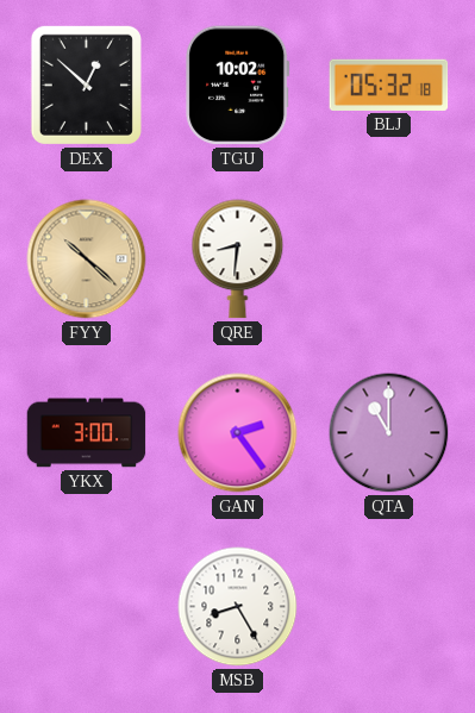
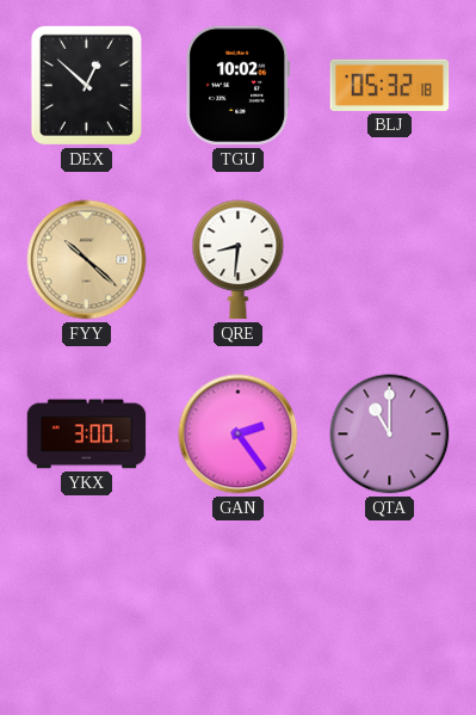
MSB: 8:25 -> none (238, 607)
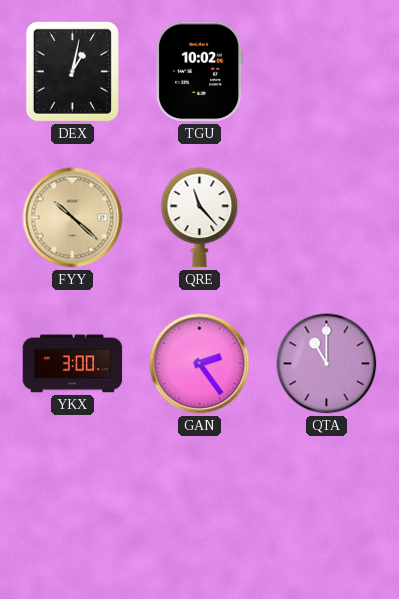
DEX: 12:52 -> 1:02 (72, 71)
BLJ: 05:32 -> none (390, 85)
QRE: 8:31 -> 11:23 (200, 218)
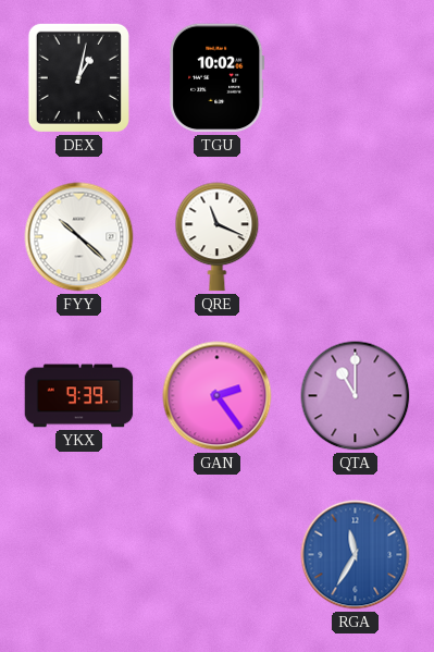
FYY dial: champagne -> white (79, 237)
QRE: 11:23 -> 11:19 (218, 237)
YKX: 3:00 -> 9:39 (79, 396)
RGA: none -> 11:35 (356, 555)
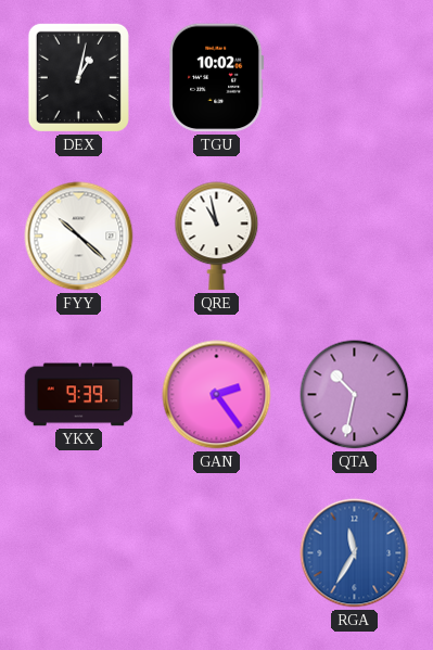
QRE: 11:19 -> 10:58 (217, 237)
QTA: 11:00 -> 10:32 (355, 395)
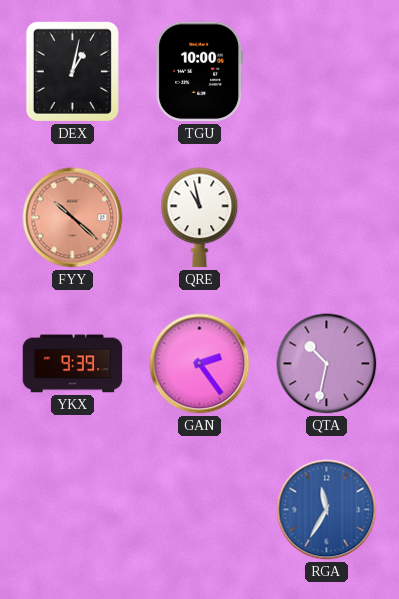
TGU: 10:02 -> 10:00 (200, 72)
FYY dial: white -> salmon (73, 218)
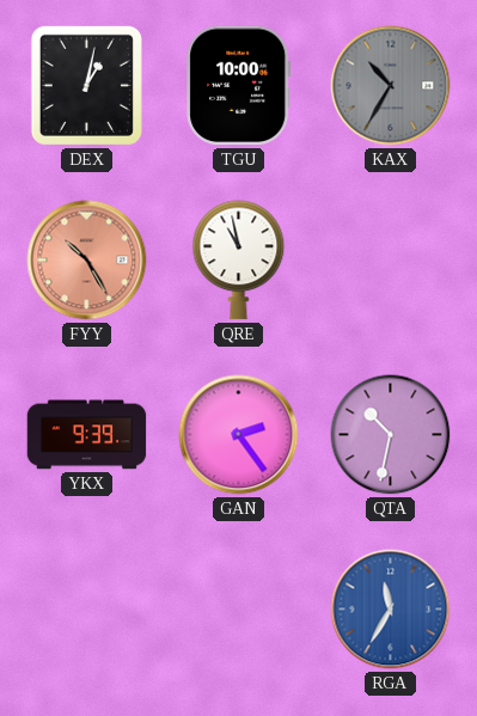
KAX: none -> 10:35 (391, 86)
FYY: 10:22 -> 10:25 (87, 261)
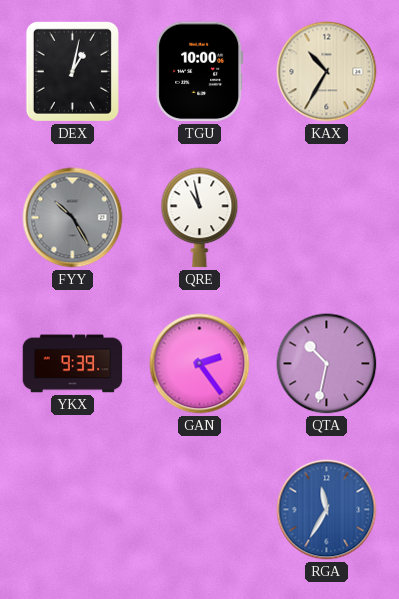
KAX dial: grey -> cream (327, 72)
FYY dial: salmon -> grey (73, 218)
